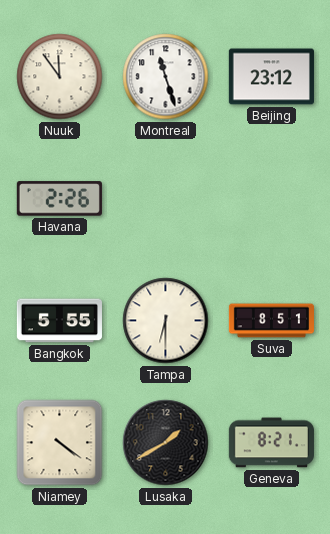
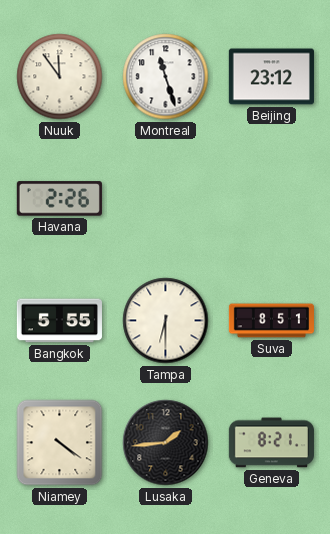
Lusaka: 1:40 -> 1:44 (166, 443)
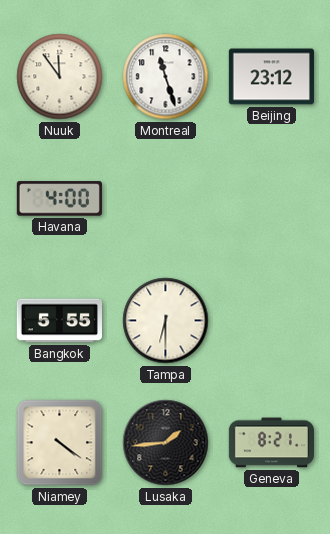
Havana: 2:26 -> 4:00 (59, 199)
Suva: 8:51 -> none (271, 321)
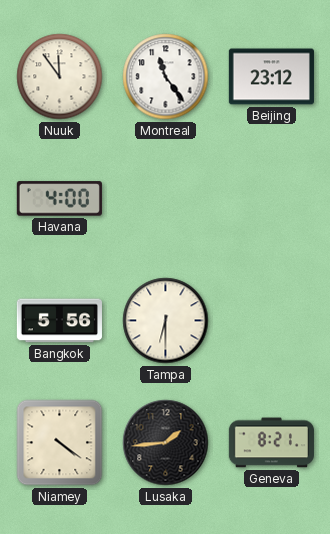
Montreal: 11:27 -> 11:24 (166, 77)
Bangkok: 5:55 -> 5:56 (59, 321)
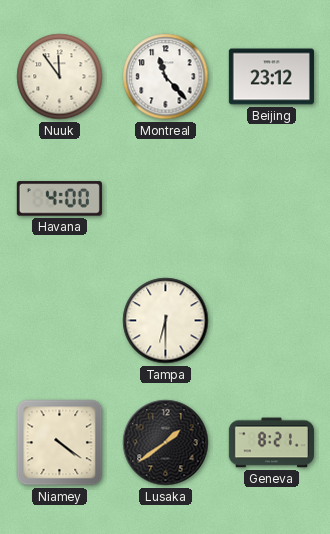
Montreal: 11:24 -> 11:23 (166, 77)
Bangkok: 5:56 -> none (59, 321)
Lusaka: 1:44 -> 1:39 (166, 443)
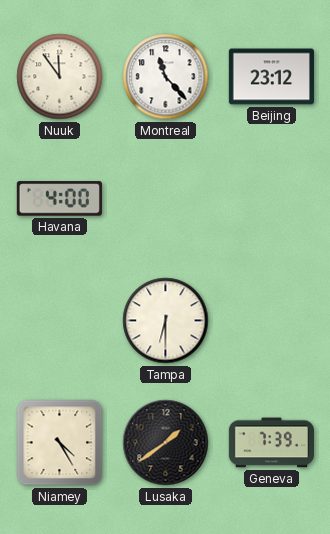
Niamey: 4:21 -> 4:25 (60, 443)
Geneva: 8:21 -> 7:39 (271, 443)
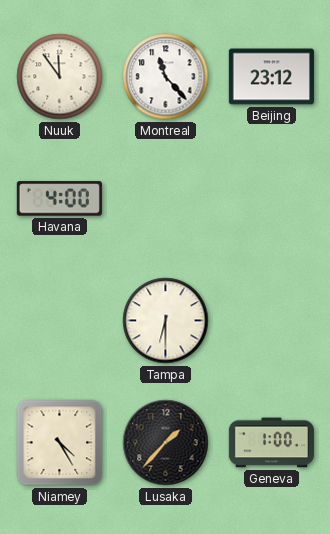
Lusaka: 1:39 -> 1:37 (166, 443)
Geneva: 7:39 -> 1:00 (271, 443)
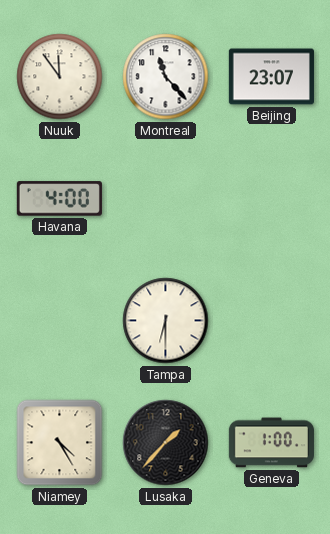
Beijing: 23:12 -> 23:07 (271, 77)
